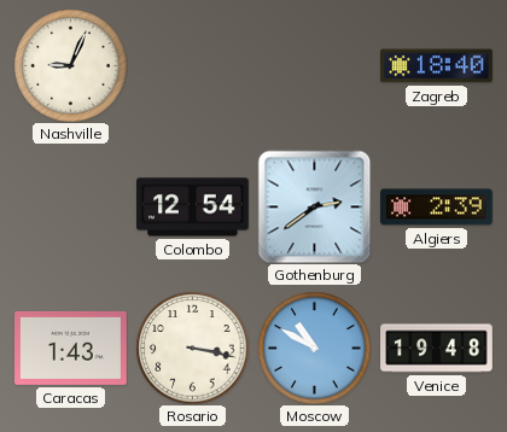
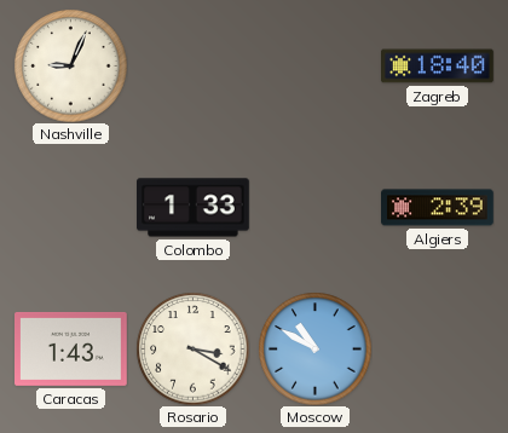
Colombo: 12:54 -> 1:33 (194, 208)
Gothenburg: 2:39 -> none (314, 206)
Rosario: 3:17 -> 3:20 (192, 348)
Venice: 19:48 -> none (437, 349)
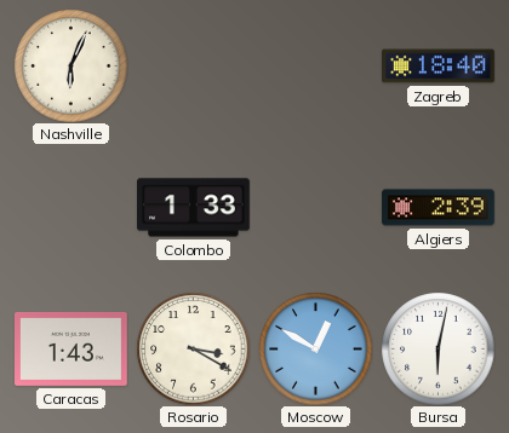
Nashville: 9:04 -> 6:04 (70, 65)
Moscow: 10:50 -> 12:50 (315, 348)
Bursa: none -> 6:02 (437, 348)
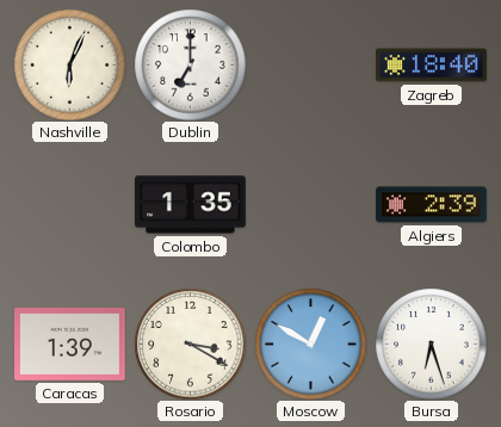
Dublin: none -> 7:00 (190, 64)
Colombo: 1:33 -> 1:35 (191, 205)
Caracas: 1:43 -> 1:39 (70, 344)
Bursa: 6:02 -> 6:27 (431, 344)
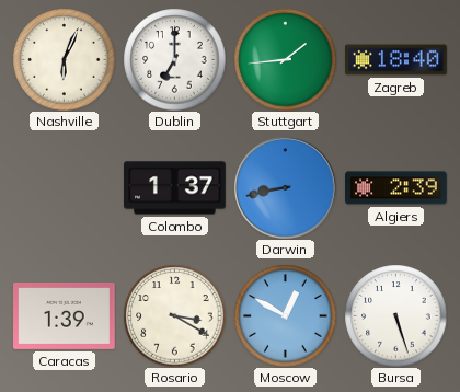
Stuttgart: none -> 1:44 (285, 59)
Colombo: 1:35 -> 1:37 (175, 188)
Darwin: none -> 8:43 (285, 187)
Bursa: 6:27 -> 5:27 (395, 315)
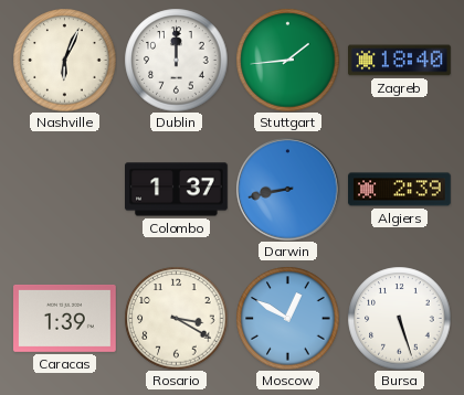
Dublin: 7:00 -> 12:00 (176, 60)
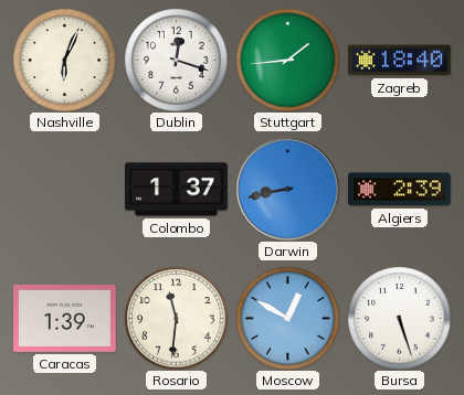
Dublin: 12:00 -> 12:18 (176, 60)
Rosario: 3:20 -> 11:31 (176, 318)
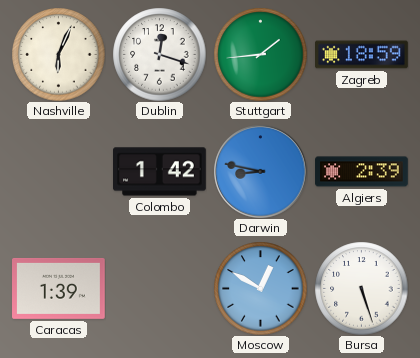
Zagreb: 18:40 -> 18:59 (362, 55)
Colombo: 1:37 -> 1:42 (160, 172)
Darwin: 8:43 -> 8:47 (260, 171)
Rosario: 11:31 -> none (176, 318)
